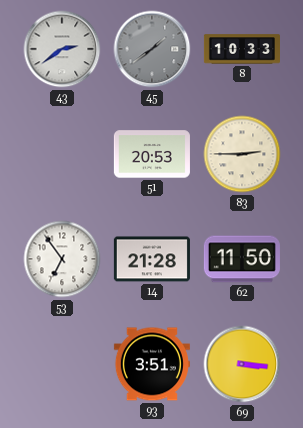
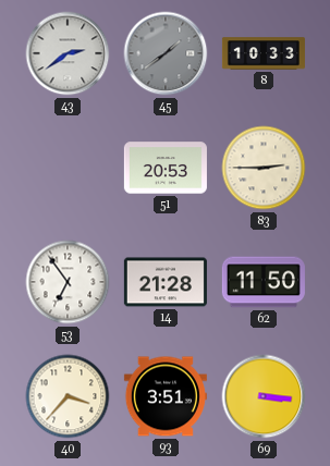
40: none -> 3:37 (68, 396)
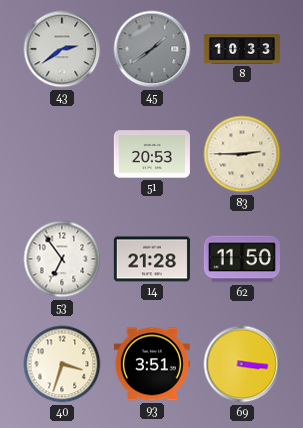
40: 3:37 -> 3:33 (62, 364)
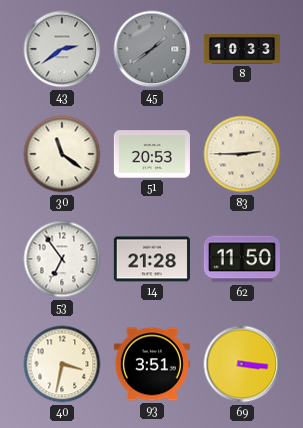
30: none -> 11:21 (62, 154)
40: 3:33 -> 3:32 (62, 364)
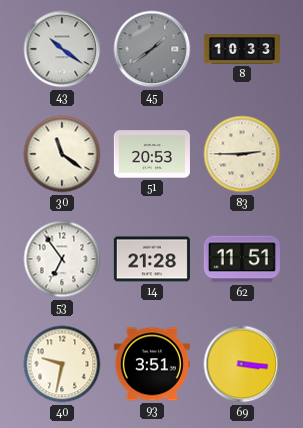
43: 2:39 -> 10:21 (62, 49)
62: 11:50 -> 11:51 (242, 259)
40: 3:32 -> 9:32 (62, 364)
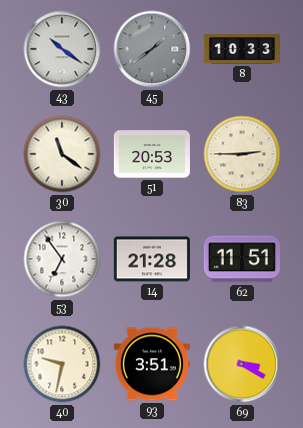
69: 3:16 -> 3:20 (242, 364)
